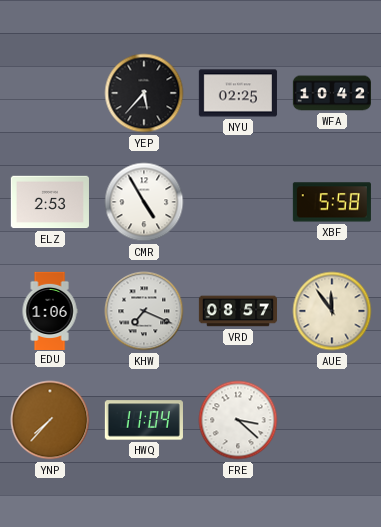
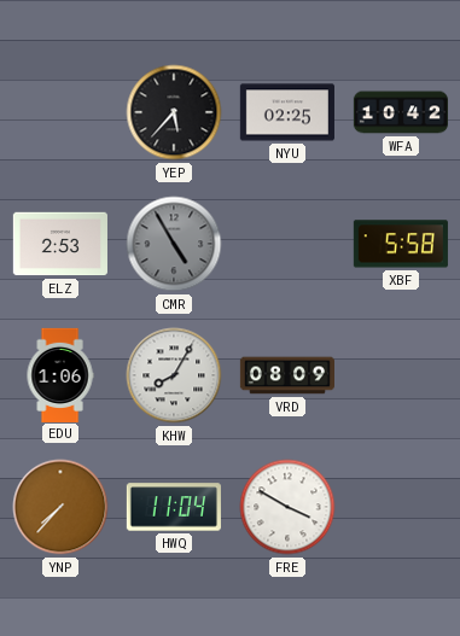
CMR dial: white -> grey (174, 244)
KHW: 7:19 -> 8:05 (174, 375)
VRD: 08:57 -> 08:09 (286, 375)
AUE: 11:54 -> none (332, 311)
FRE: 3:22 -> 3:50 (287, 507)
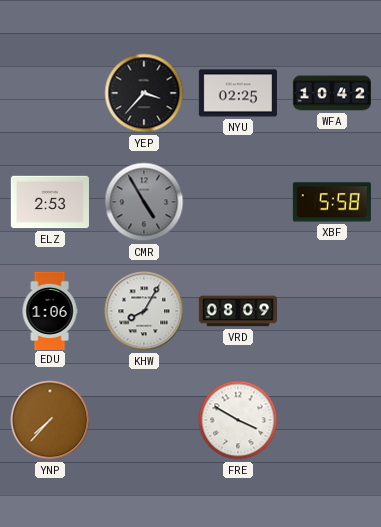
YEP: 5:37 -> 3:37 (144, 93)
HWQ: 11:04 -> none (174, 507)
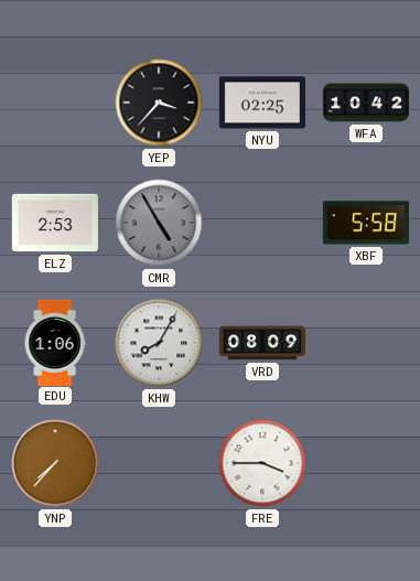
FRE: 3:50 -> 3:45 (262, 463)
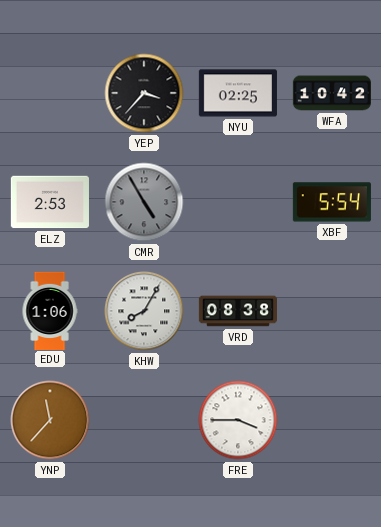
XBF: 5:58 -> 5:54 (332, 202)
VRD: 08:09 -> 08:38 (237, 311)
YNP: 7:37 -> 11:37 (50, 420)
